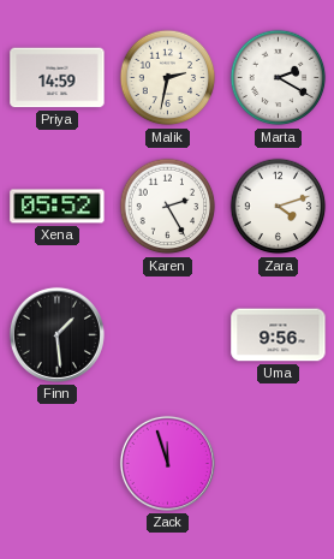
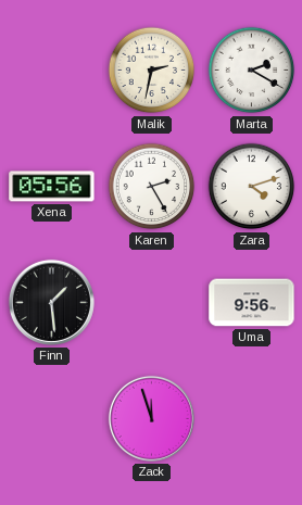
Priya: 14:59 -> none (58, 78)
Xena: 05:52 -> 05:56 (52, 187)
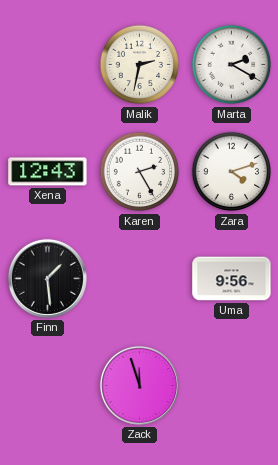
Xena: 05:56 -> 12:43 (48, 172)
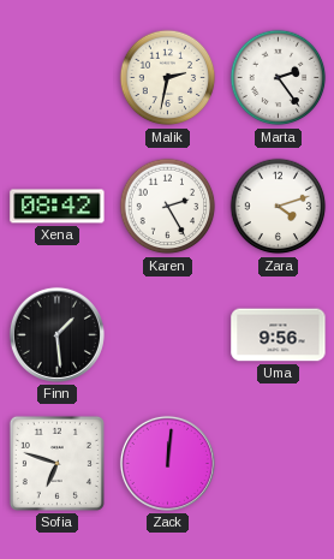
Marta: 2:20 -> 2:24 (279, 78)
Xena: 12:43 -> 08:42 (58, 207)
Sofia: none -> 6:48 (56, 463)
Zack: 11:57 -> 12:01 (167, 463)
